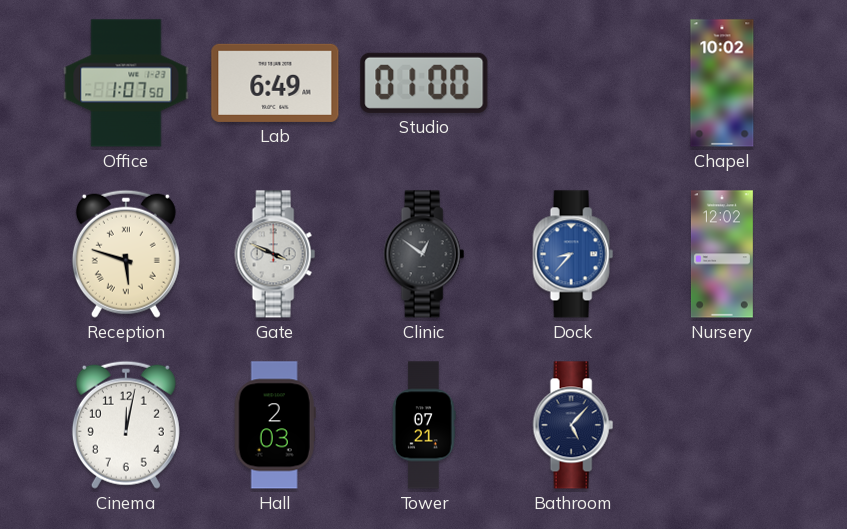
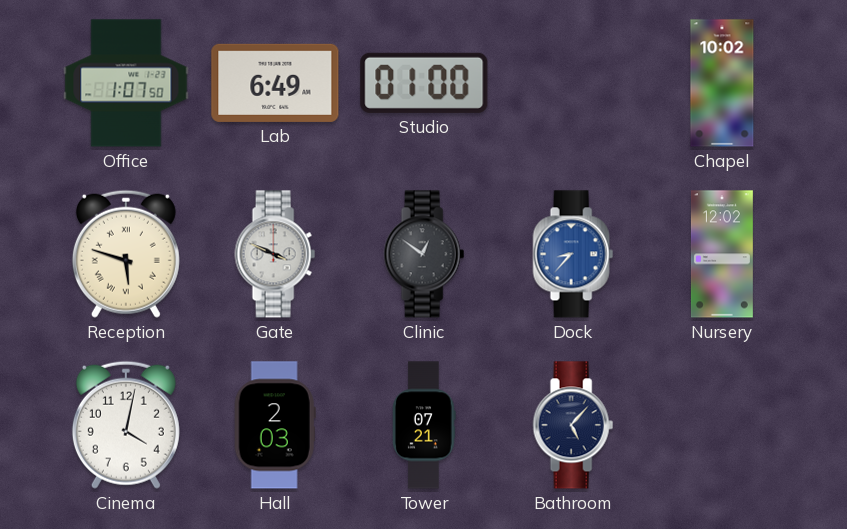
Cinema: 12:02 -> 4:02 (126, 425)
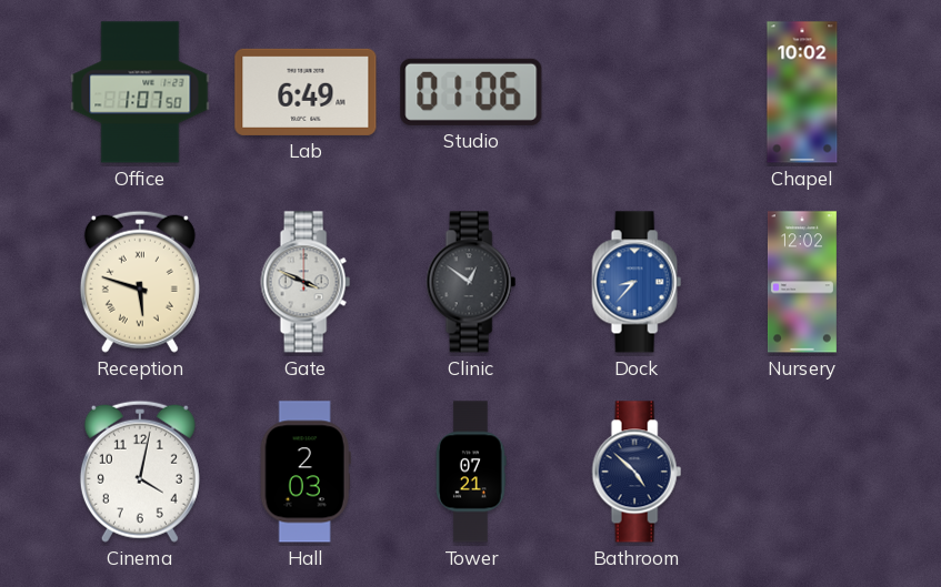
Studio: 01:00 -> 01:06 (471, 92)
Bathroom: 5:07 -> 4:52 (637, 472)
